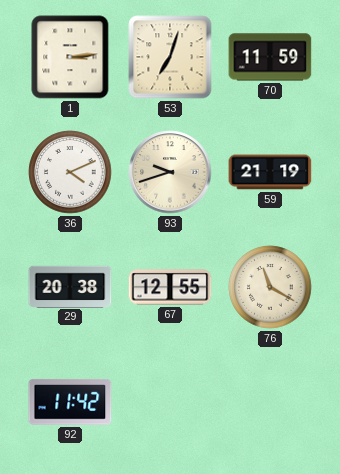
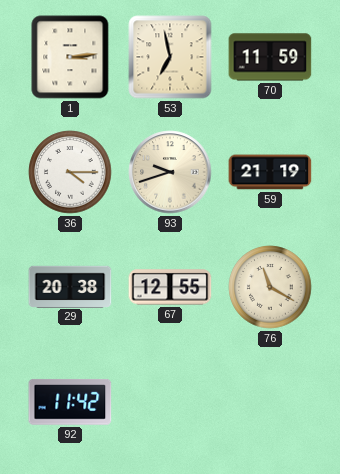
53: 7:03 -> 6:58 (170, 57)
36: 4:11 -> 4:15 (70, 172)
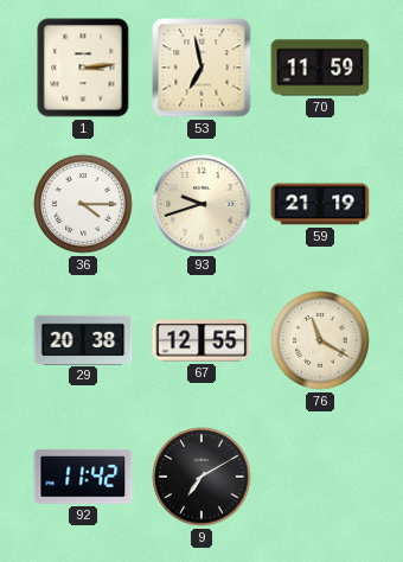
9: none -> 7:10 (201, 477)
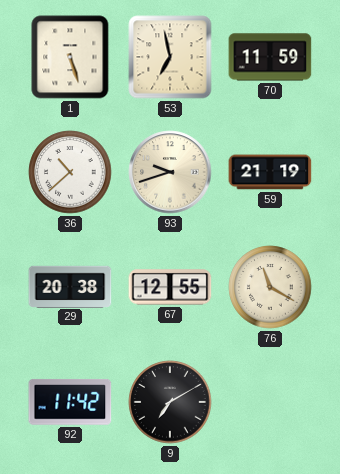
1: 3:14 -> 5:27 (70, 57)
36: 4:15 -> 10:38 (70, 172)
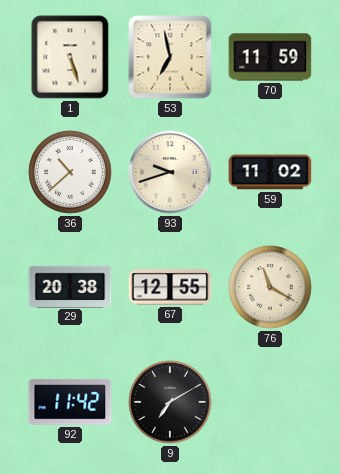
59: 21:19 -> 11:02 (270, 172)
